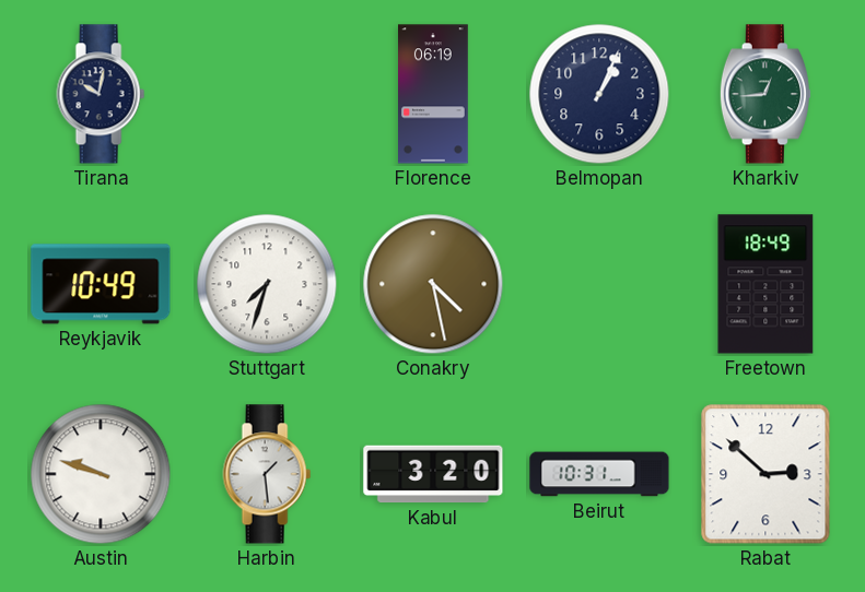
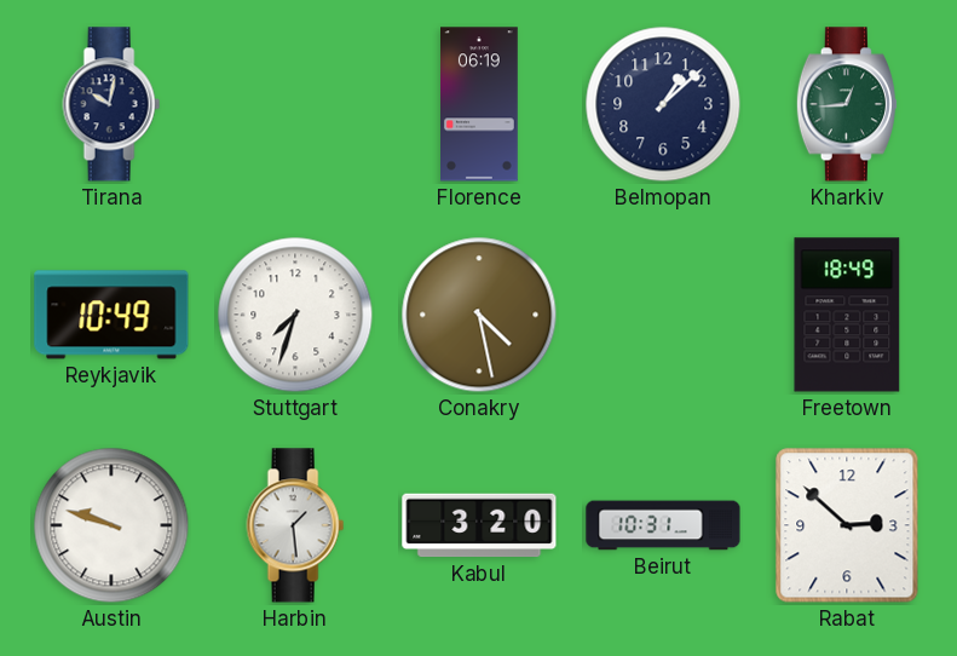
Belmopan: 1:04 -> 1:08 (663, 104)
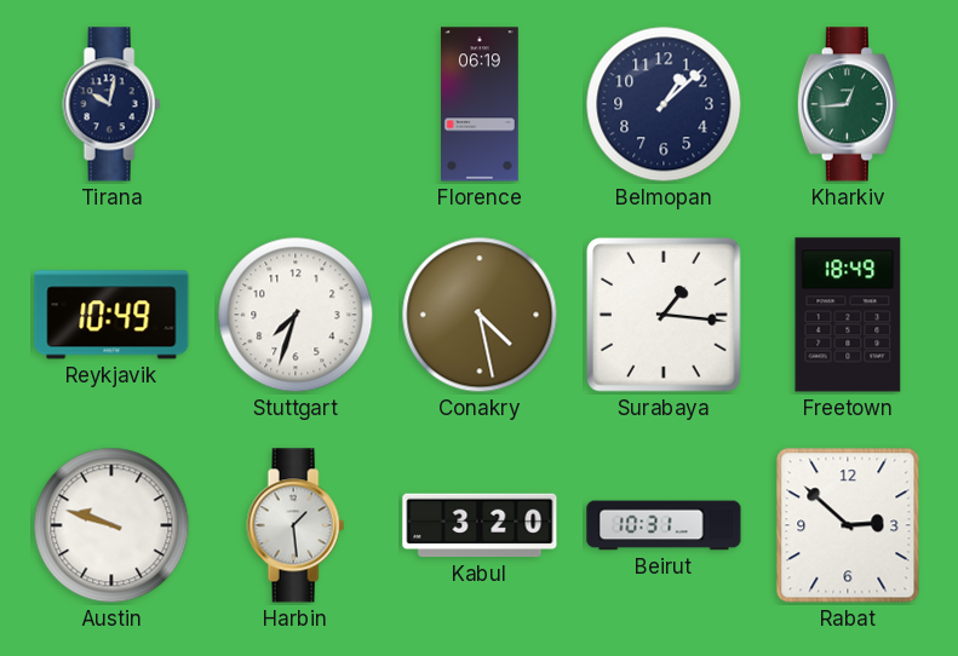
Surabaya: none -> 1:16 (665, 316)
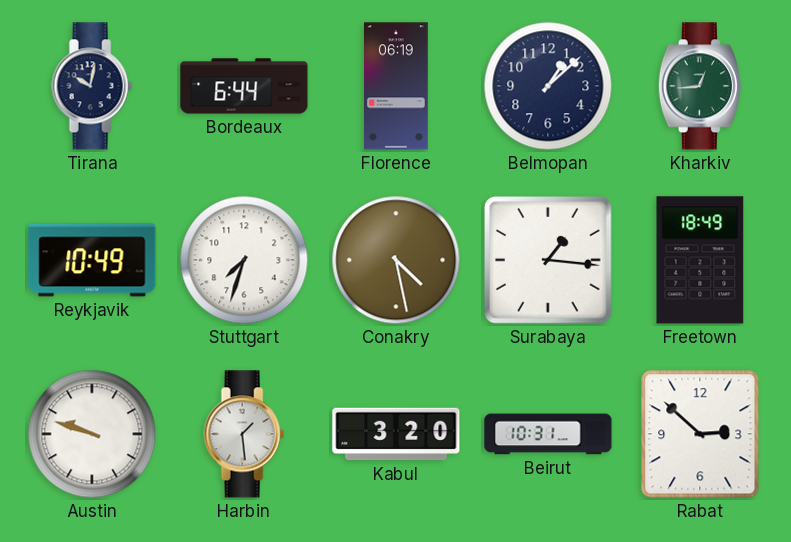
Bordeaux: none -> 6:44 (244, 86)
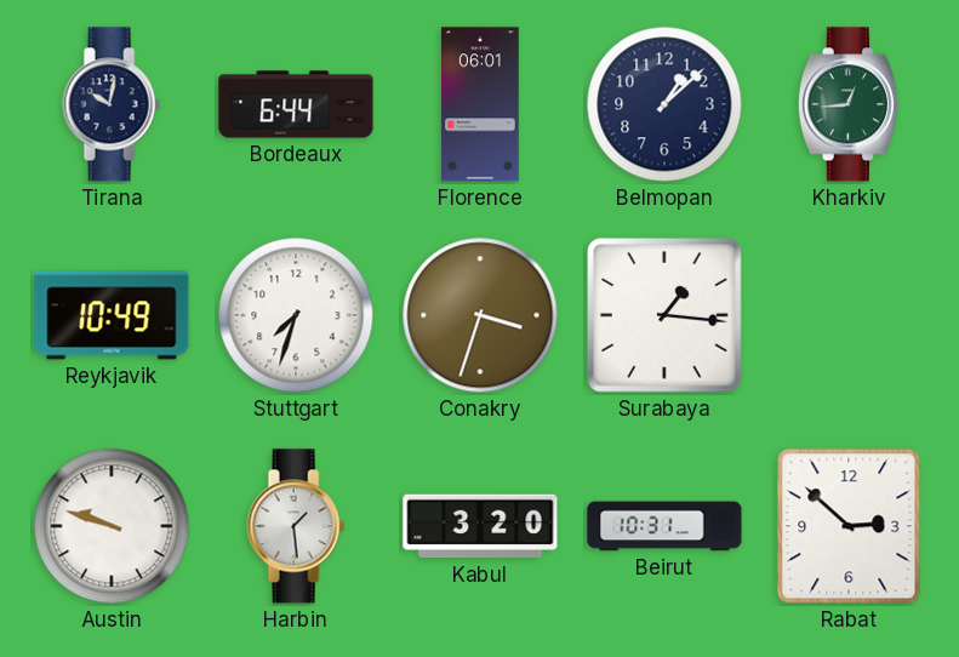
Florence: 06:19 -> 06:01 (481, 104)
Conakry: 4:28 -> 3:33 (480, 315)
Freetown: 18:49 -> none (700, 260)
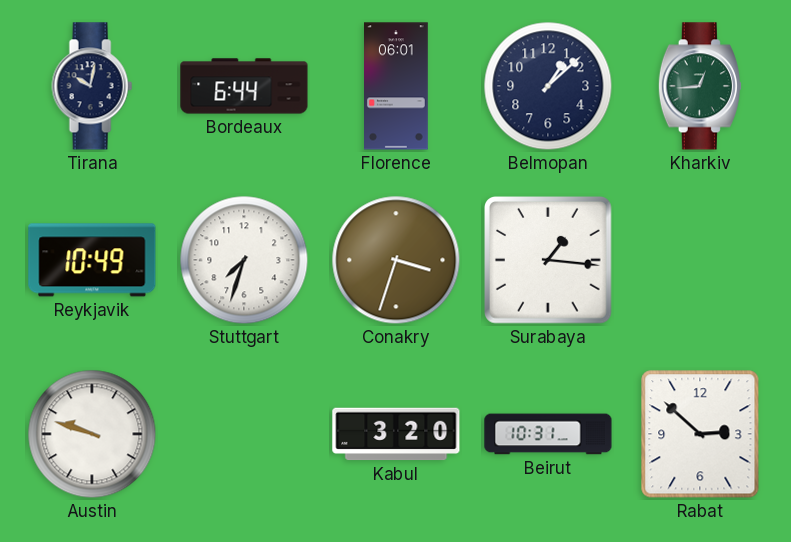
Harbin: 1:29 -> none (296, 526)
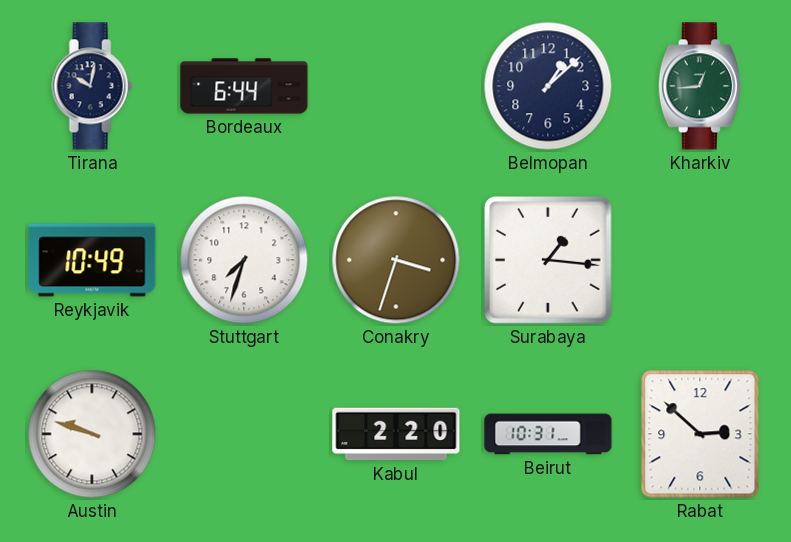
Florence: 06:01 -> none (397, 86)
Kabul: 3:20 -> 2:20 (396, 434)
